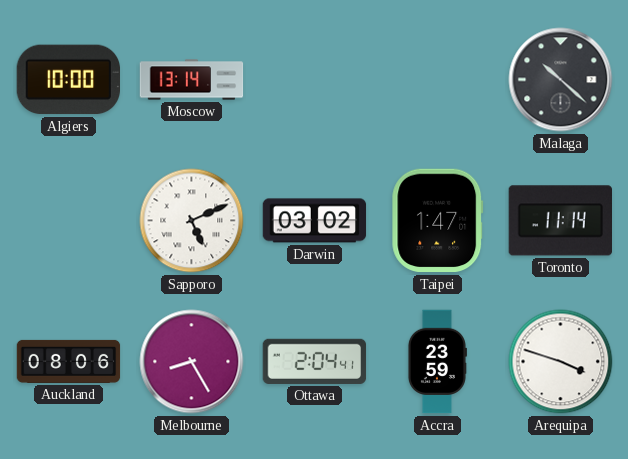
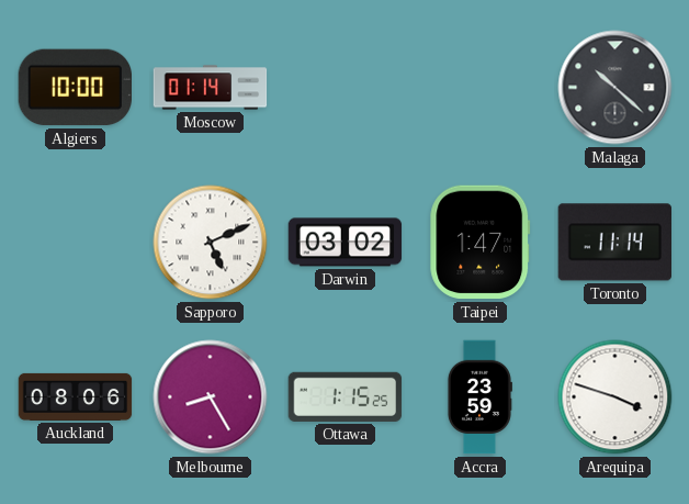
Moscow: 13:14 -> 01:14 (211, 88)
Ottawa: 2:04 -> 1:15 (346, 396)
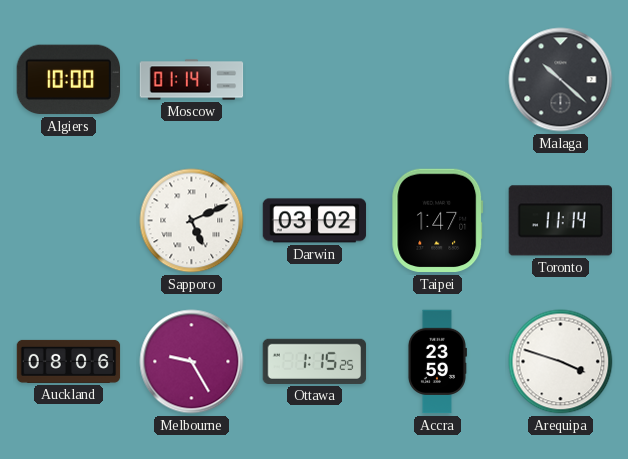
Melbourne: 8:25 -> 9:25 (192, 362)
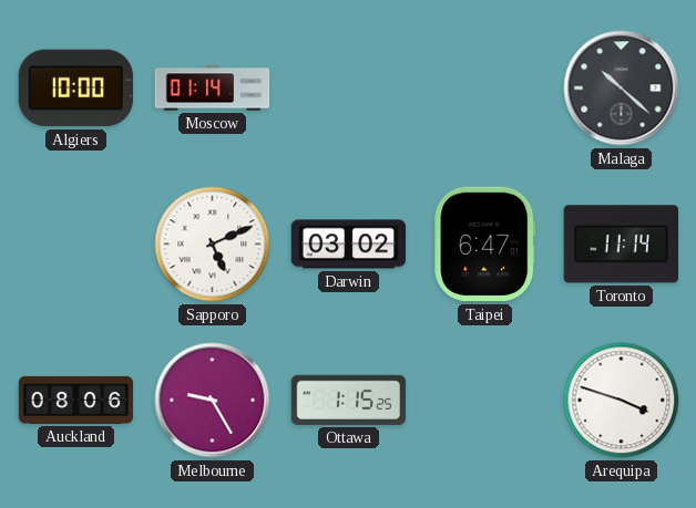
Taipei: 1:47 -> 6:47 (485, 245)
Accra: 23:59 -> none (437, 362)
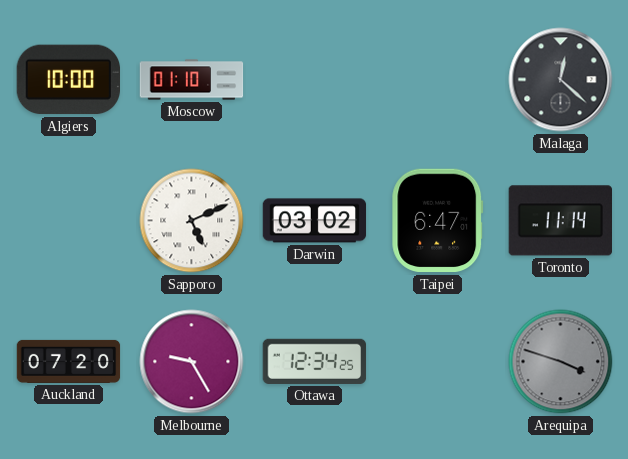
Moscow: 01:14 -> 01:10 (192, 80)
Malaga: 10:22 -> 12:22 (561, 80)
Auckland: 08:06 -> 07:20 (69, 361)
Ottawa: 1:15 -> 12:34 (315, 361)
Arequipa dial: white -> grey (561, 362)
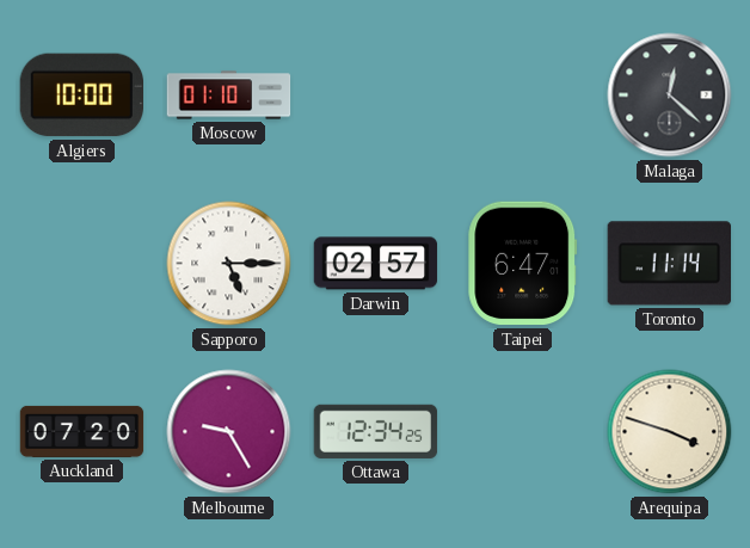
Sapporo: 5:11 -> 5:15 (229, 264)
Darwin: 03:02 -> 02:57 (376, 264)
Arequipa dial: grey -> cream (670, 432)
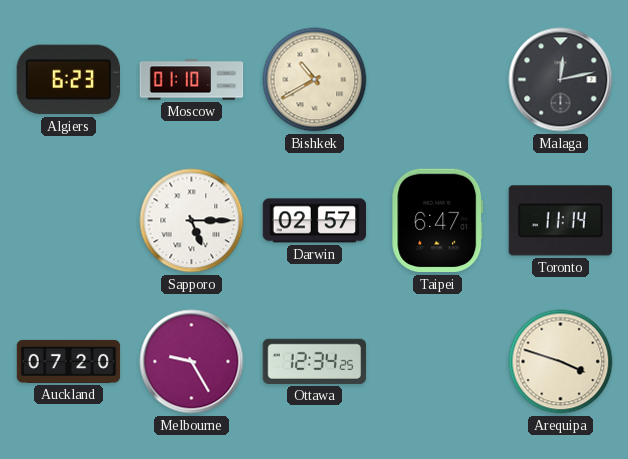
Algiers: 10:00 -> 6:23 (68, 80)
Bishkek: none -> 10:40 (315, 80)
Malaga: 12:22 -> 12:13 (561, 80)
